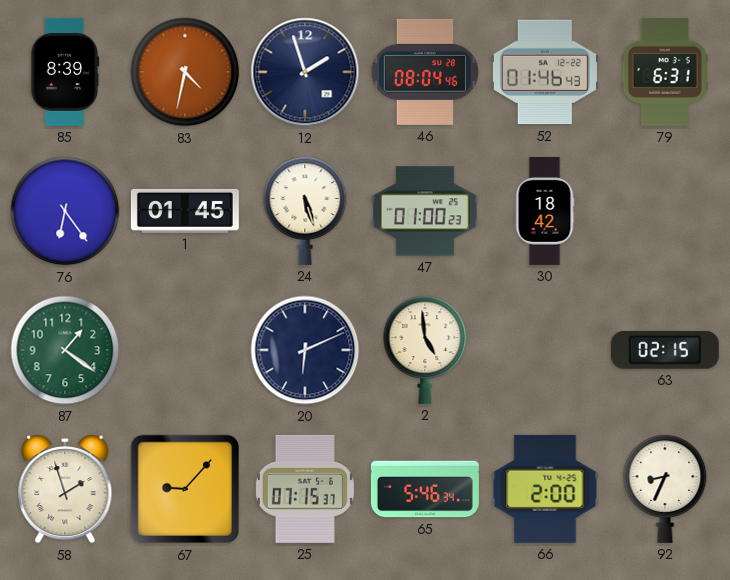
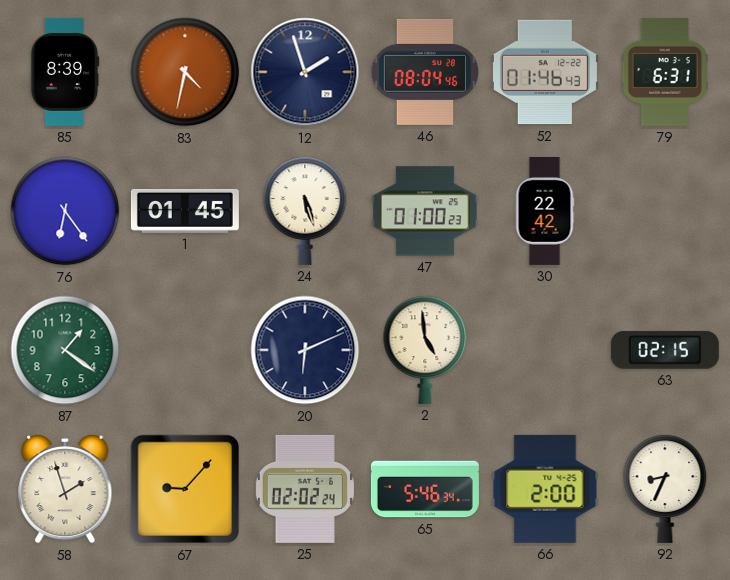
30: 18:42 -> 22:42 (545, 211)
25: 07:15 -> 02:02 (305, 489)
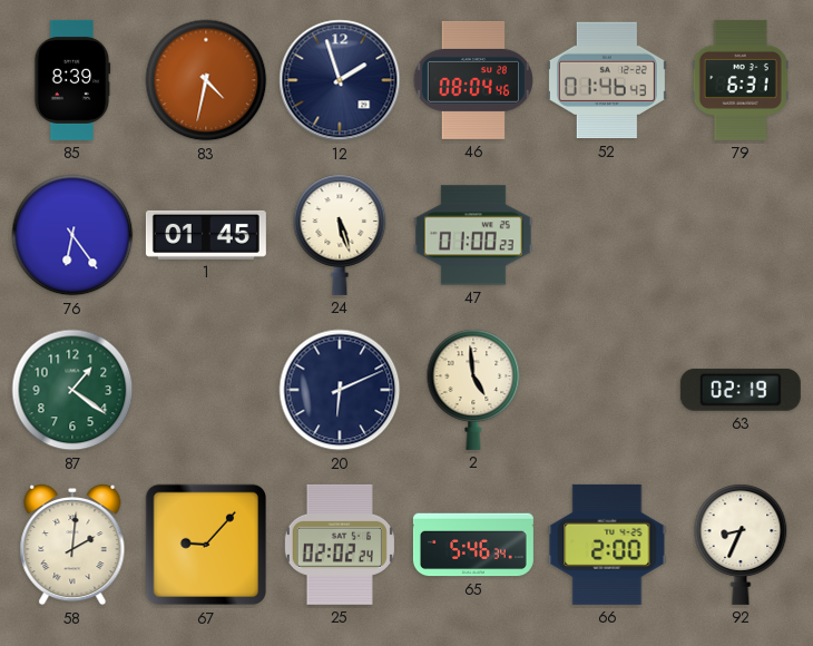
30: 22:42 -> none (545, 211)
63: 02:15 -> 02:19 (741, 390)
58: 1:57 -> 2:01 (72, 545)
